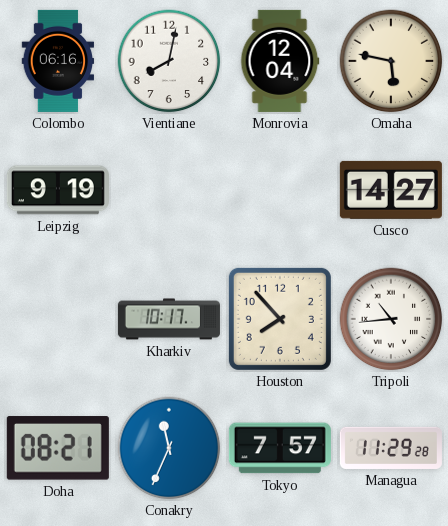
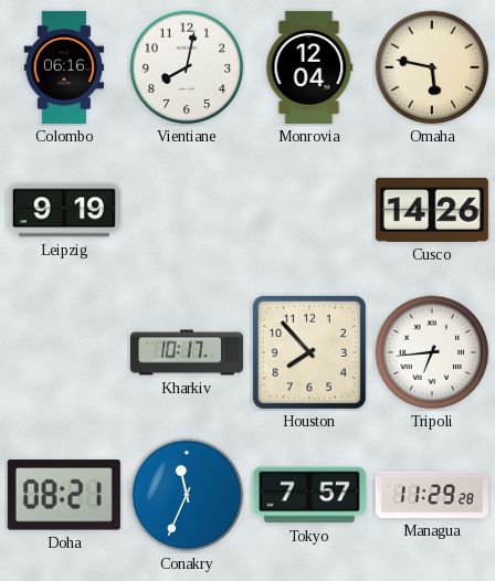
Cusco: 14:27 -> 14:26 (432, 210)
Tripoli: 10:44 -> 6:44 (432, 352)
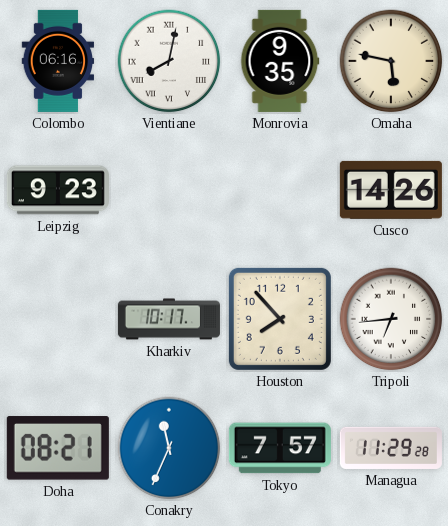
Vientiane numerals: Arabic -> Roman (169, 61)
Monrovia: 12:04 -> 9:35 (280, 61)
Leipzig: 9:19 -> 9:23 (58, 190)
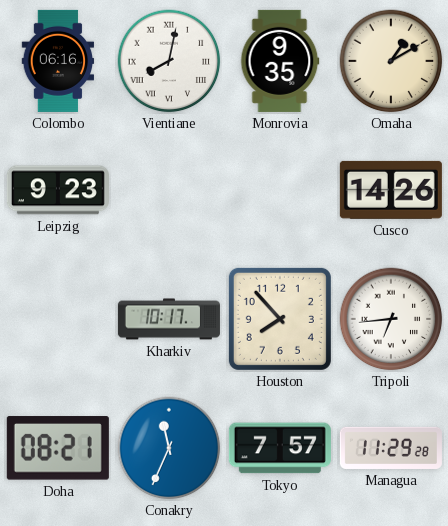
Omaha: 5:47 -> 1:10 (391, 61)
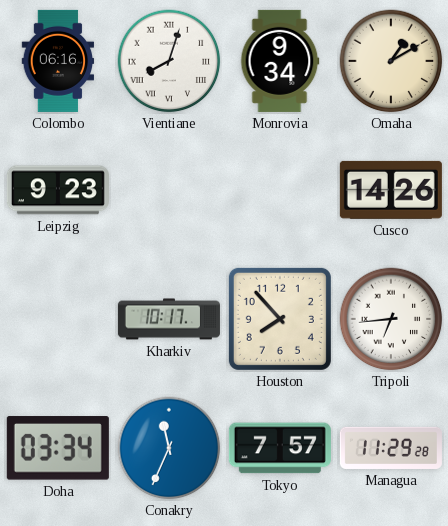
Vientiane: 8:02 -> 8:03 (169, 61)
Monrovia: 9:35 -> 9:34 (280, 61)
Doha: 08:21 -> 03:34 (58, 448)
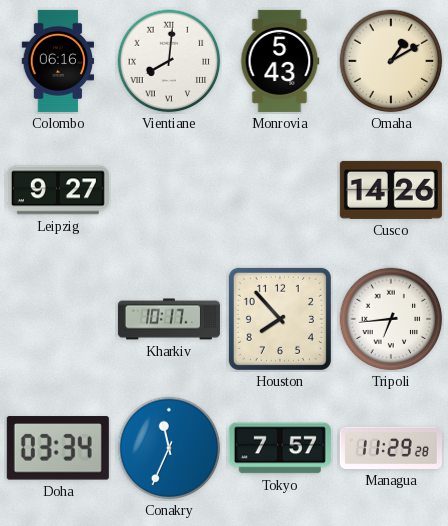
Vientiane: 8:03 -> 8:01 (169, 61)
Monrovia: 9:34 -> 5:43 (280, 61)
Leipzig: 9:23 -> 9:27 (58, 190)
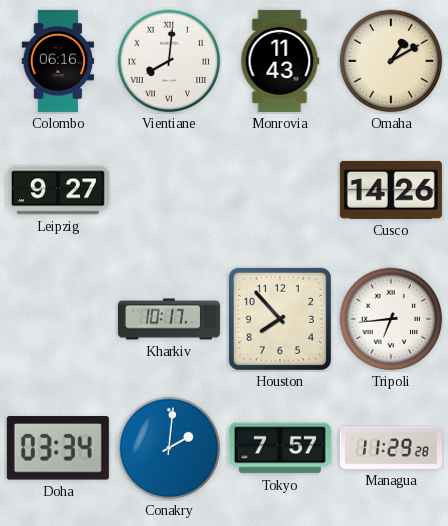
Monrovia: 5:43 -> 11:43 (280, 61)
Conakry: 11:34 -> 2:01 (169, 448)
